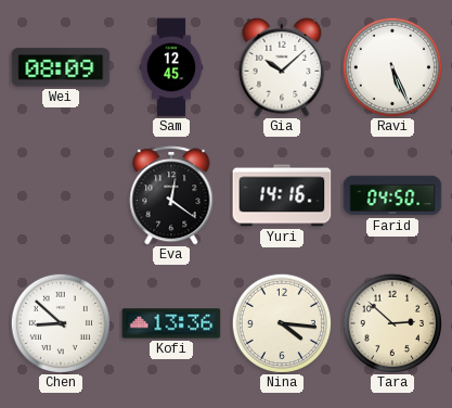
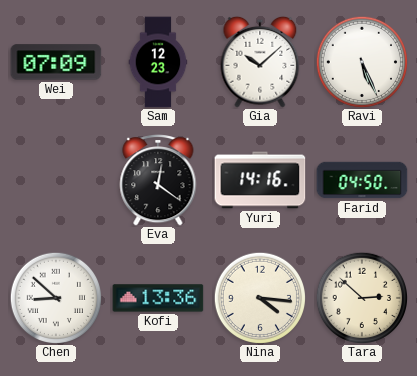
Wei: 08:09 -> 07:09 (56, 62)
Sam: 12:45 -> 12:23 (158, 62)
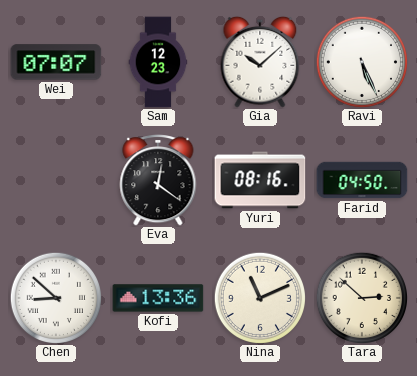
Wei: 07:09 -> 07:07 (56, 62)
Yuri: 14:16 -> 08:16 (260, 180)
Nina: 4:16 -> 11:11 (259, 297)
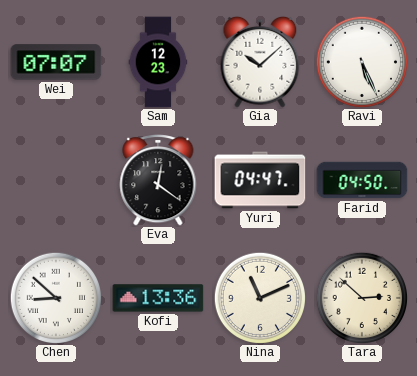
Yuri: 08:16 -> 04:47 (260, 180)
